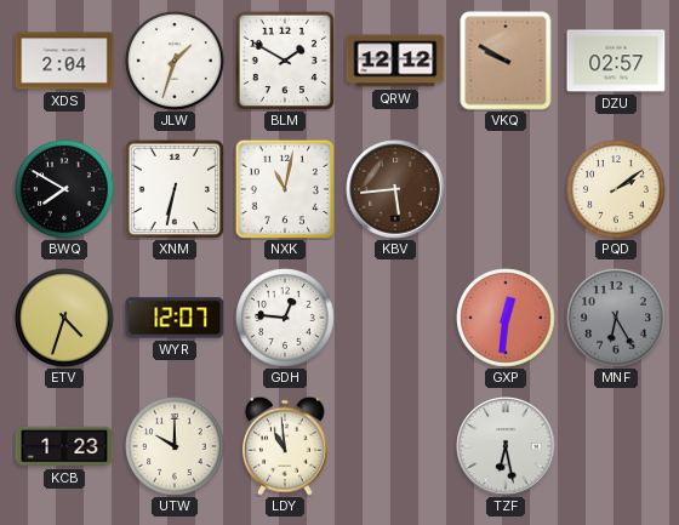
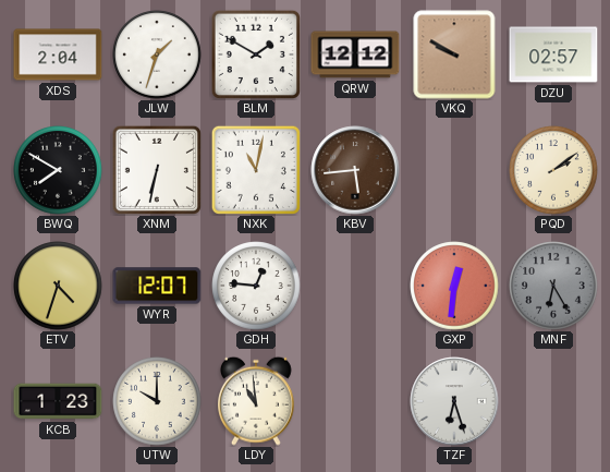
TZF: 6:28 -> 6:27 (454, 401)
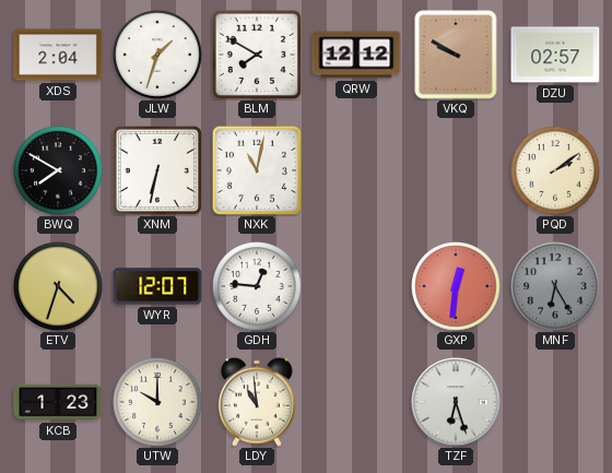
BLM: 1:50 -> 7:50 (257, 55)
KBV: 5:44 -> none (355, 170)
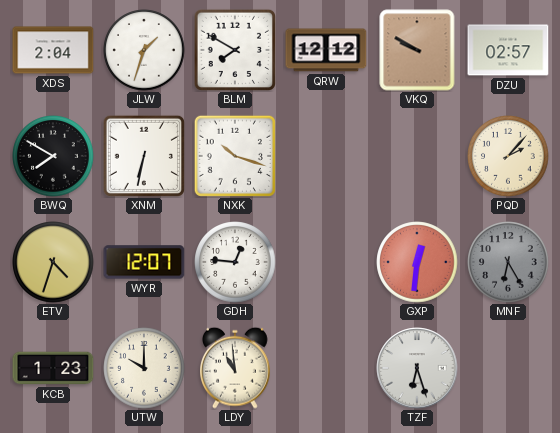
NXK: 11:02 -> 10:18 (235, 156)
PQD: 2:09 -> 2:07 (508, 156)
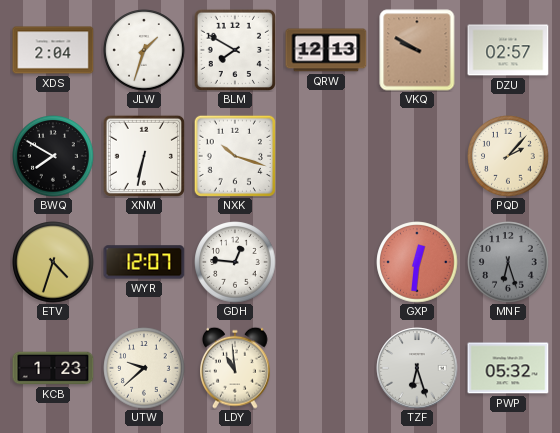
QRW: 12:12 -> 12:13 (326, 50)
MNF: 6:25 -> 6:27 (508, 262)
UTW: 10:00 -> 9:38 (144, 368)
PWP: none -> 05:32 (508, 368)
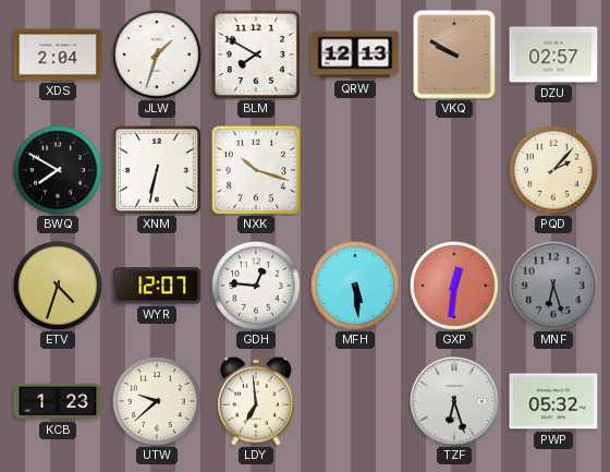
MFH: none -> 5:29 (355, 286)
LDY: 10:59 -> 6:59 (257, 401)
